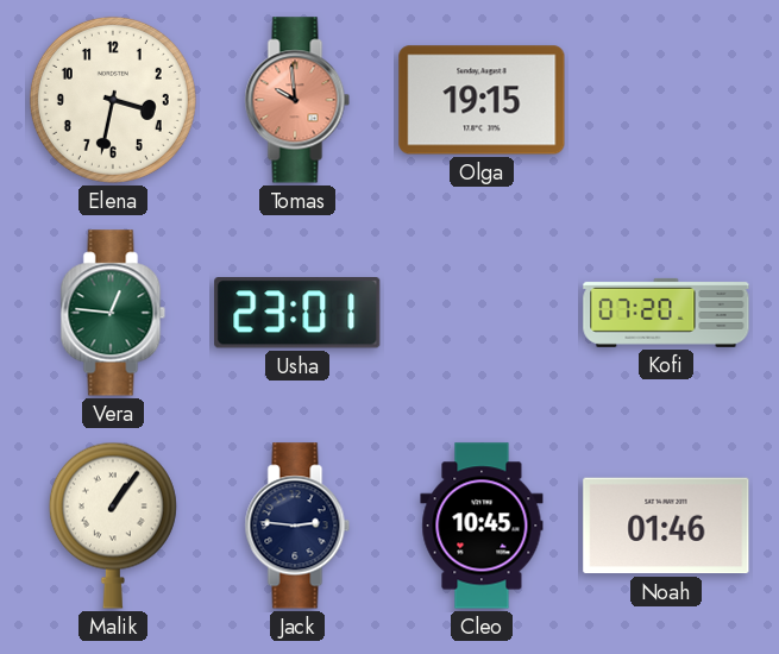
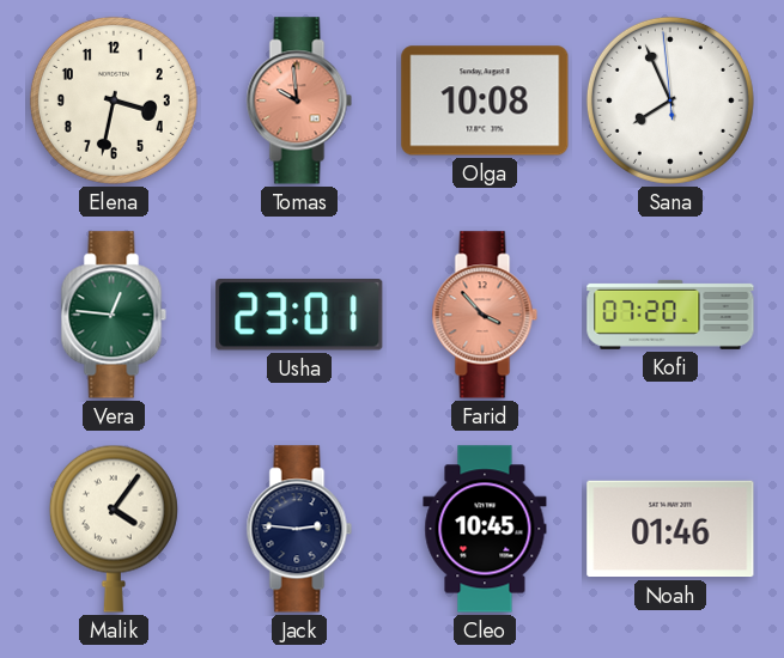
Olga: 19:15 -> 10:08 (485, 100)
Sana: none -> 7:55 (670, 100)
Farid: none -> 3:53 (485, 315)
Malik: 1:06 -> 4:06 (114, 529)
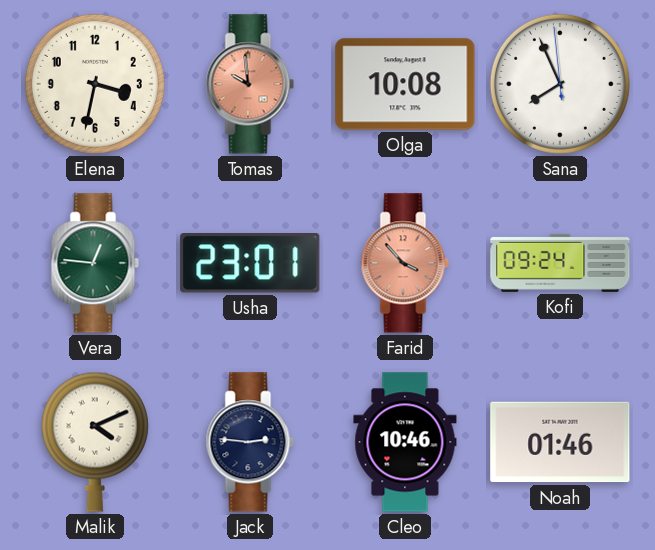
Kofi: 07:20 -> 09:24 (560, 263)
Malik: 4:06 -> 4:11 (95, 442)
Cleo: 10:45 -> 10:46 (405, 442)
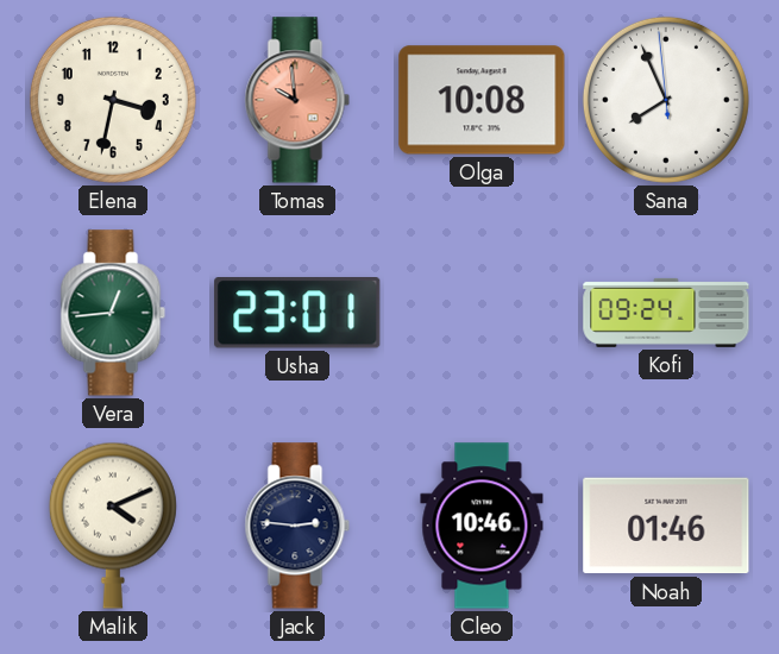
Vera: 12:46 -> 12:44 (113, 313)
Farid: 3:53 -> none (405, 263)
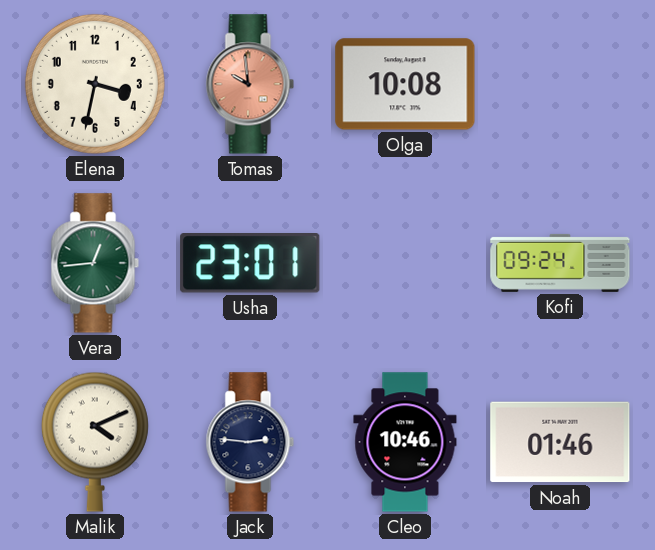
Sana: 7:55 -> none (666, 100)
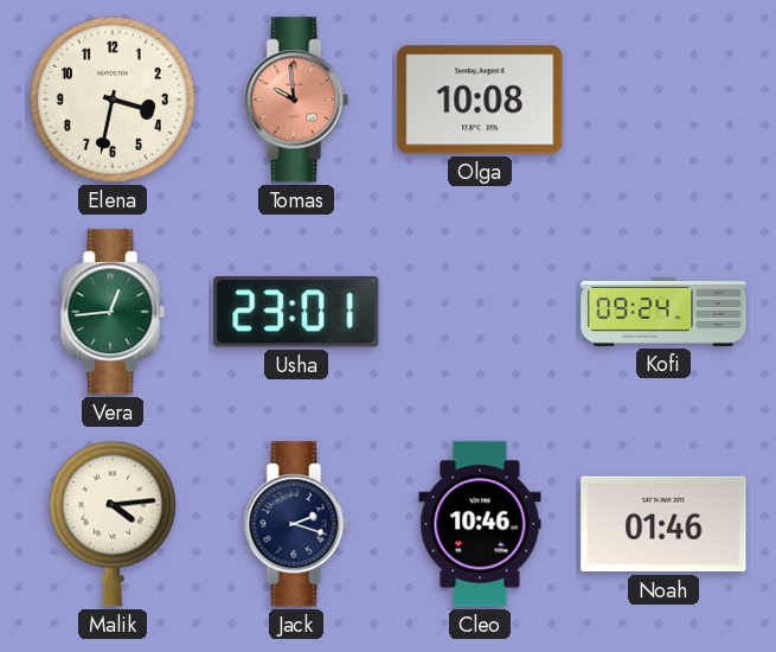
Malik: 4:11 -> 4:14 (113, 524)
Jack: 2:46 -> 2:18 (296, 524)
